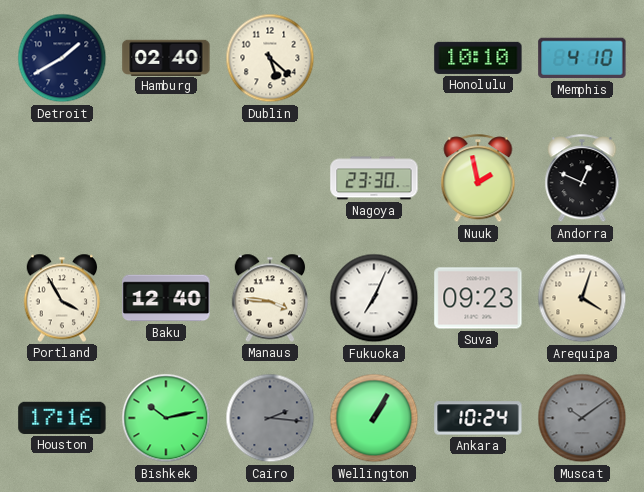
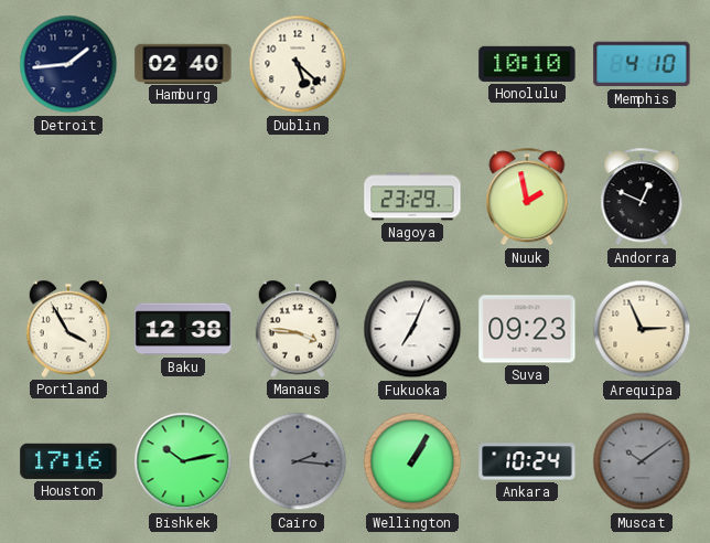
Detroit: 1:40 -> 1:44 (68, 64)
Nagoya: 23:30 -> 23:29 (412, 196)
Baku: 12:40 -> 12:38 (183, 329)
Arequipa: 4:03 -> 2:56 (642, 329)
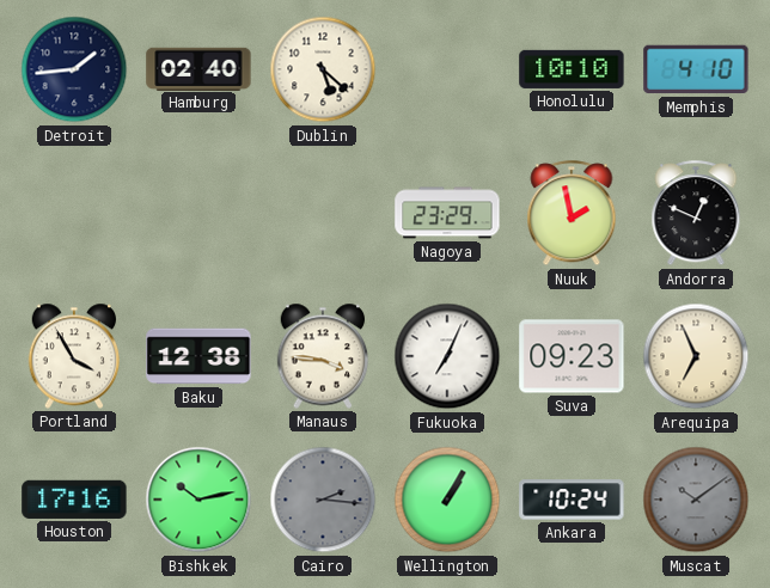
Arequipa: 2:56 -> 6:56 (696, 356)
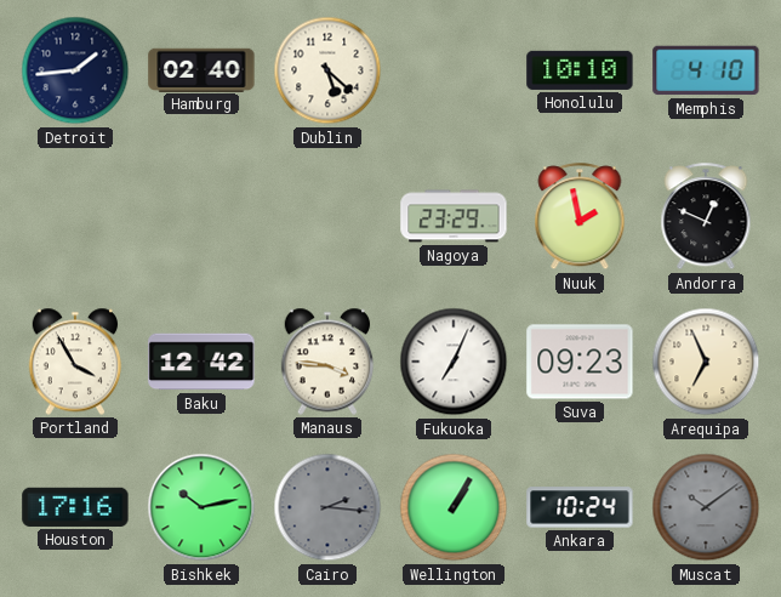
Baku: 12:38 -> 12:42 (201, 362)
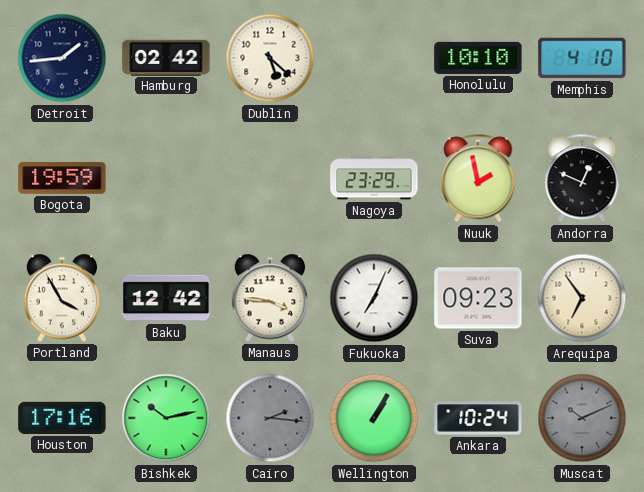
Hamburg: 02:40 -> 02:42 (166, 57)
Bogota: none -> 19:59 (62, 178)
Arequipa: 6:56 -> 6:54 (582, 298)
Muscat: 10:09 -> 10:11 (582, 418)
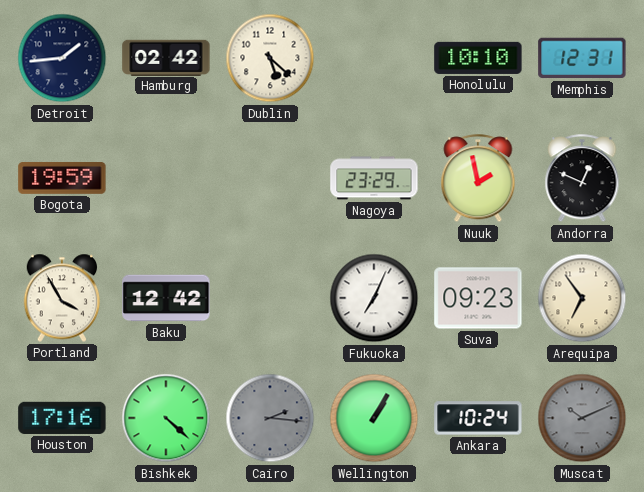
Memphis: 4:10 -> 12:31 (582, 58)
Manaus: 3:46 -> none (270, 298)
Bishkek: 10:13 -> 4:22 (166, 418)
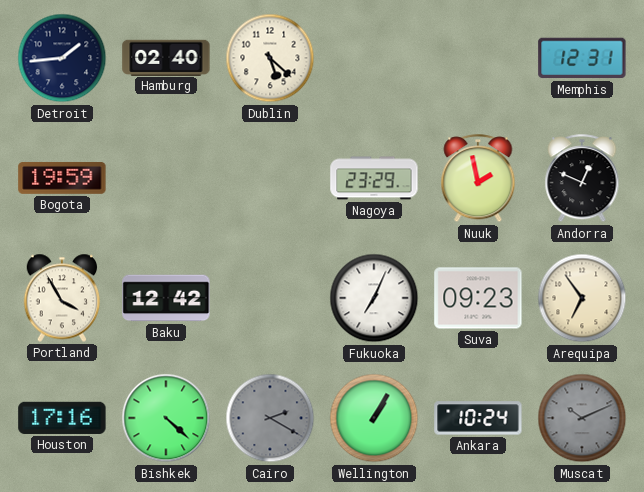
Hamburg: 02:42 -> 02:40 (166, 57)
Honolulu: 10:10 -> none (478, 58)
Cairo: 2:16 -> 2:20 (270, 418)
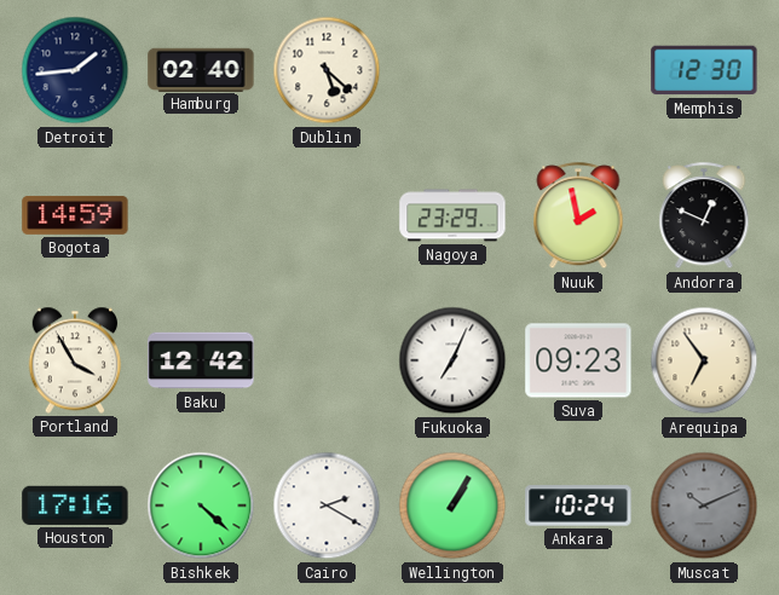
Memphis: 12:31 -> 12:30 (704, 70)
Bogota: 19:59 -> 14:59 (75, 215)
Cairo dial: grey -> white (327, 506)
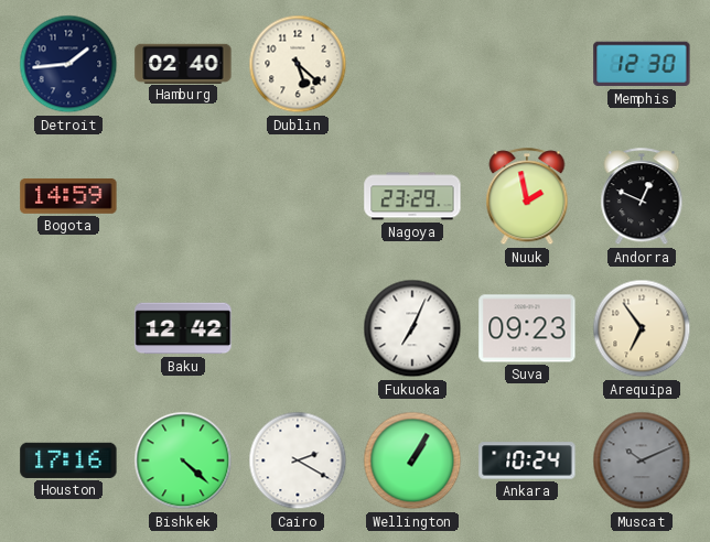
Portland: 3:55 -> none (75, 360)
